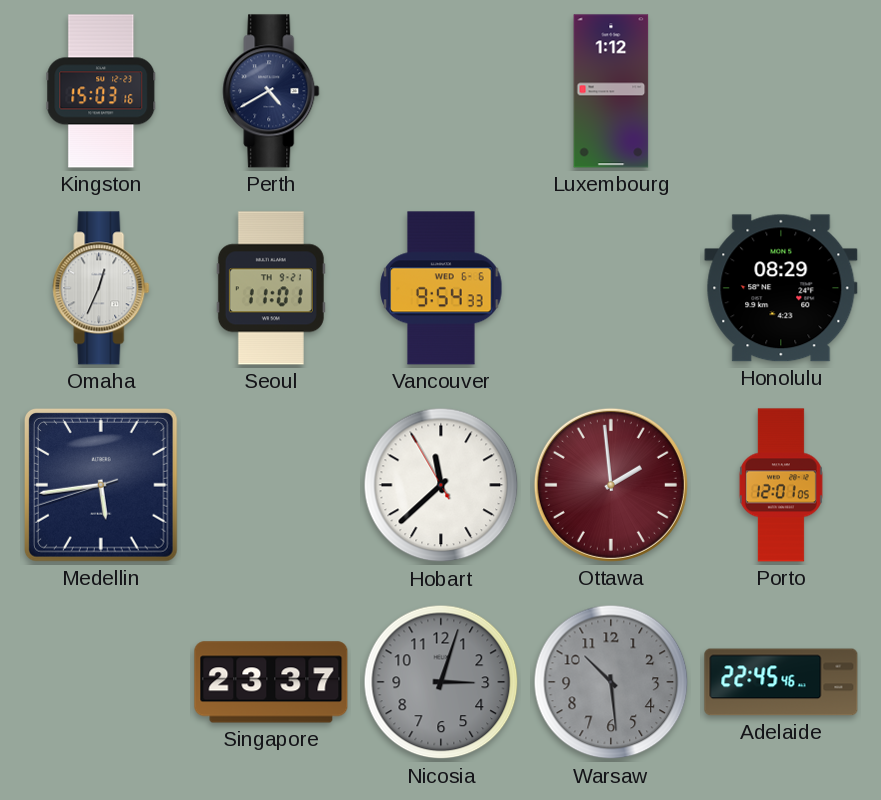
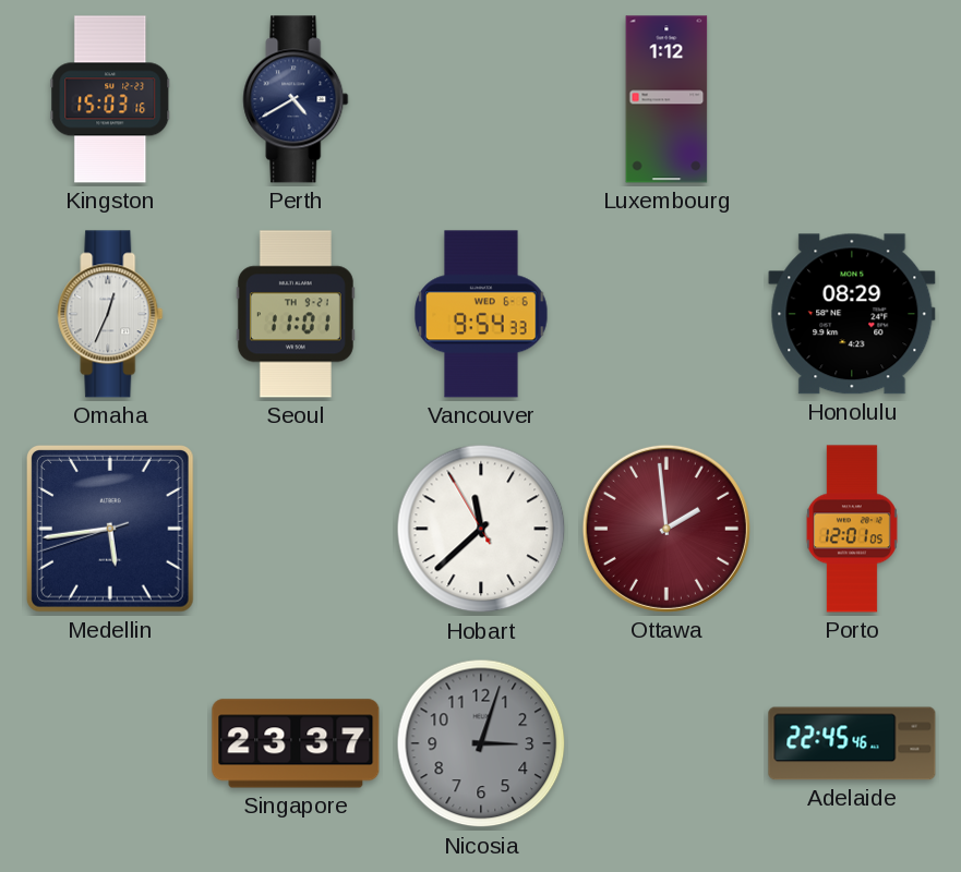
Warsaw: 10:29 -> none (611, 682)
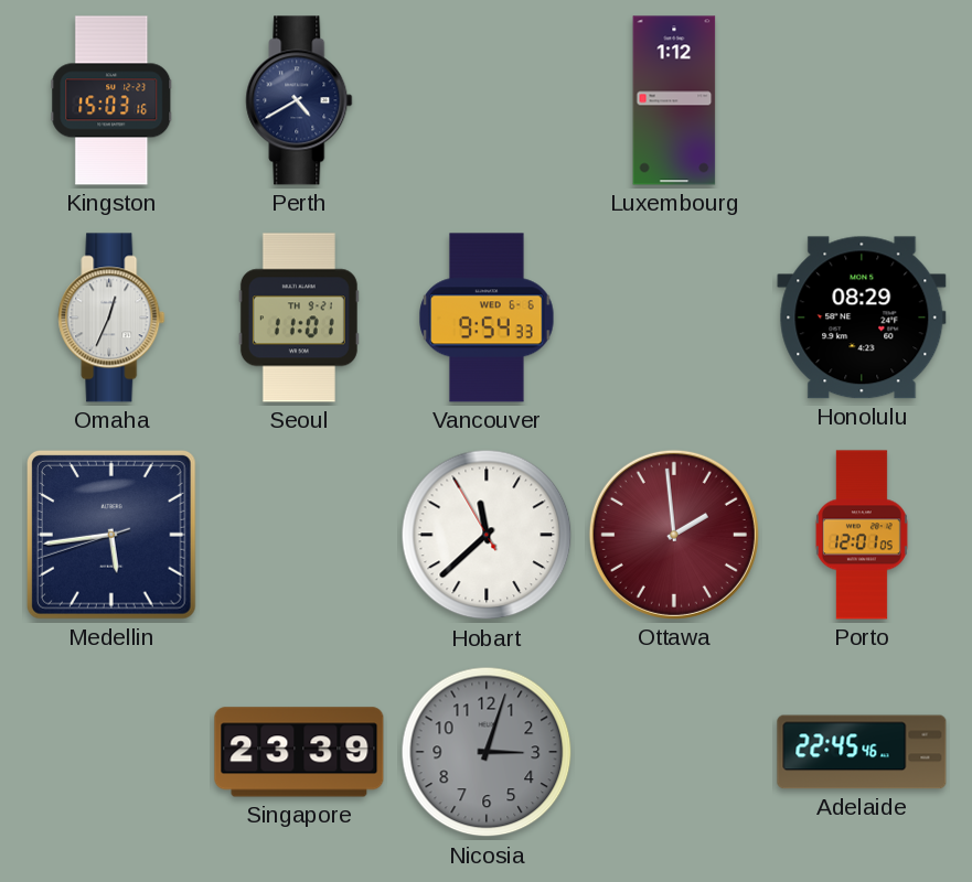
Singapore: 23:37 -> 23:39 (299, 752)
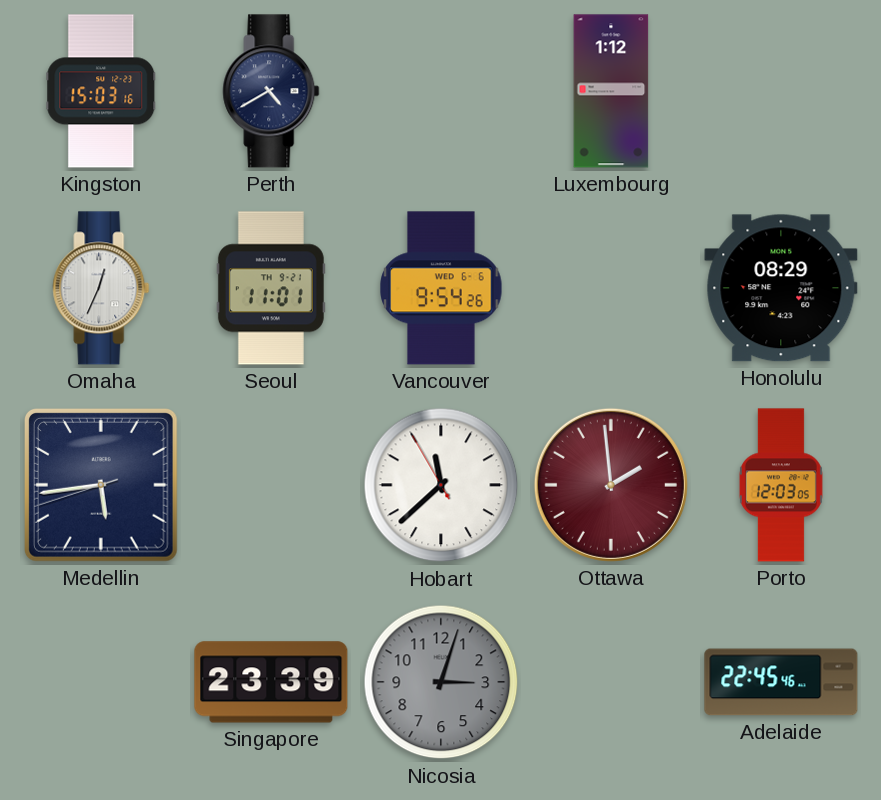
Vancouver: 9:54:33 -> 9:54:26 (441, 288)
Porto: 12:01 -> 12:03 (781, 485)
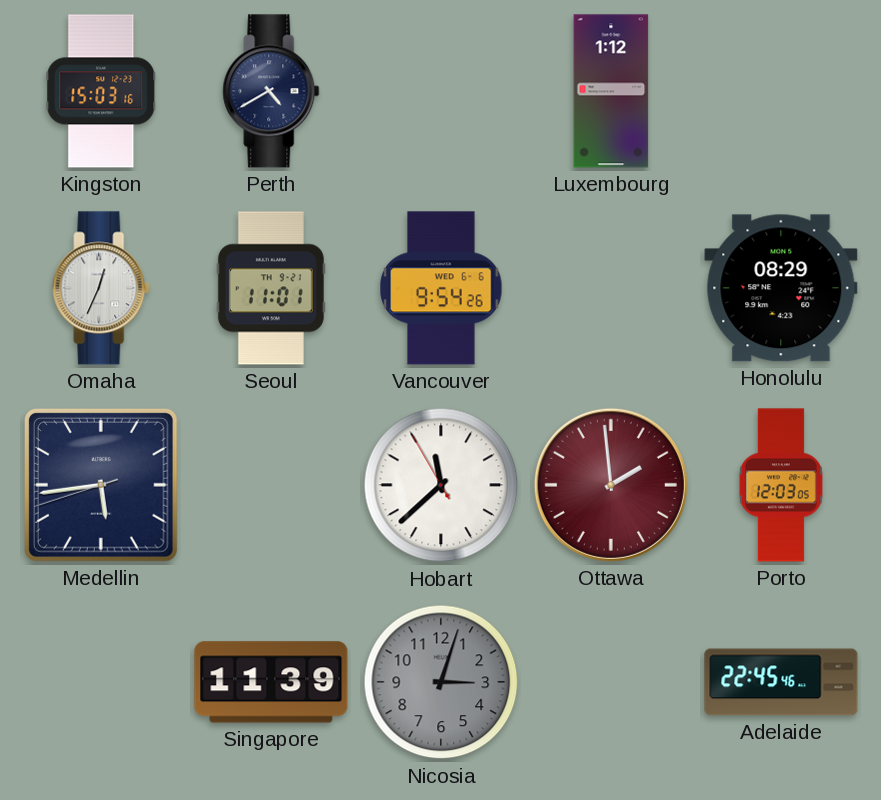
Singapore: 23:39 -> 11:39 (271, 682)
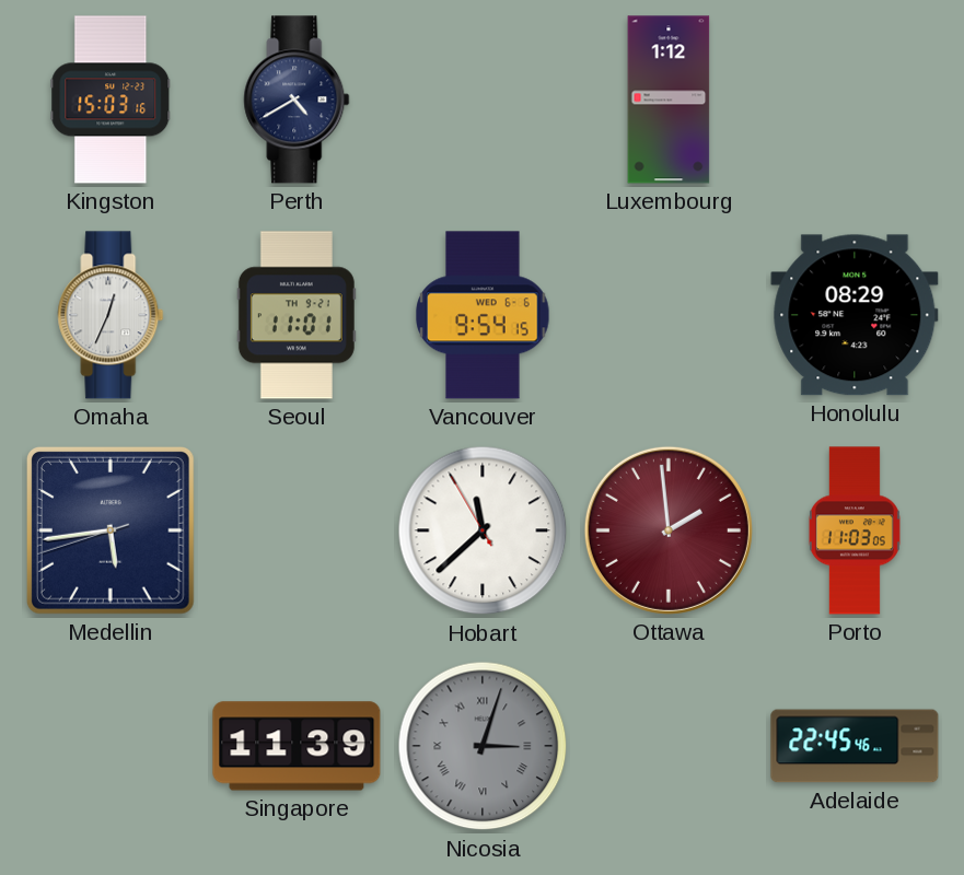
Vancouver: 9:54:26 -> 9:54:15 (483, 315)
Porto: 12:03 -> 11:03 (855, 530)
Nicosia numerals: Arabic -> Roman (483, 746)
